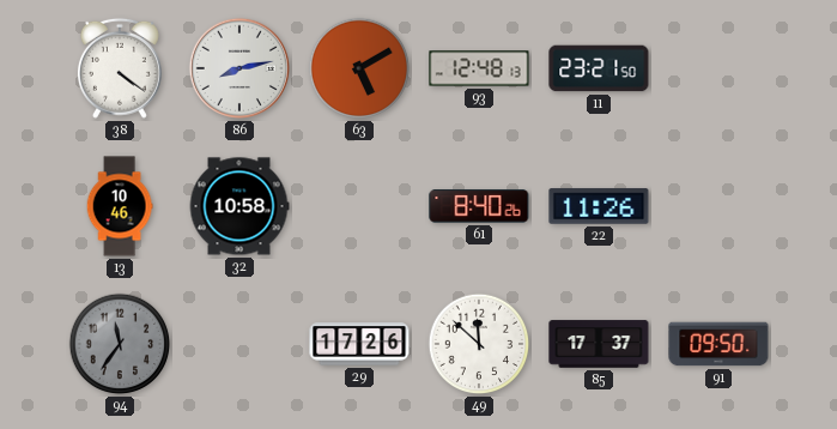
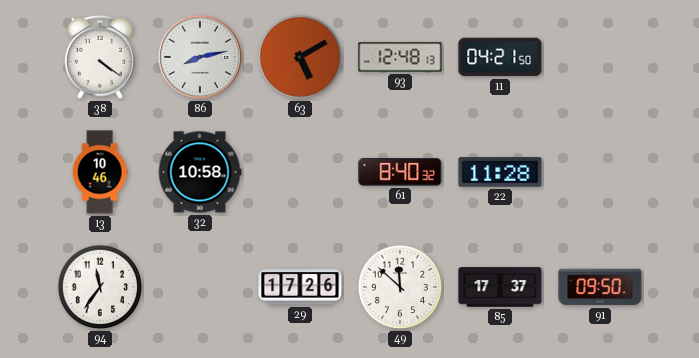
11: 23:21 -> 04:21 (500, 57)
61: 8:40:26 -> 8:40:32 (400, 172)
22: 11:26 -> 11:28 (500, 172)
94 dial: grey -> white (100, 287)
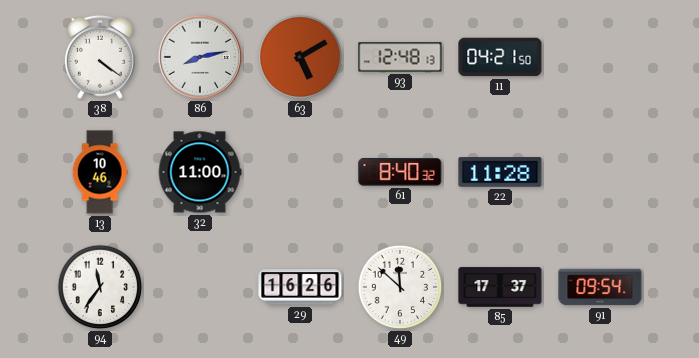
32: 10:58 -> 11:00 (200, 172)
29: 17:26 -> 16:26 (300, 287)
91: 09:50 -> 09:54 (600, 287)
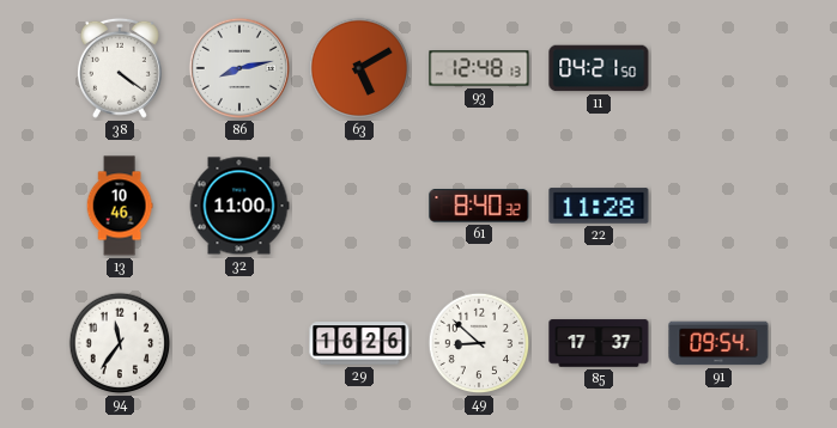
49: 11:52 -> 8:52 (479, 343)
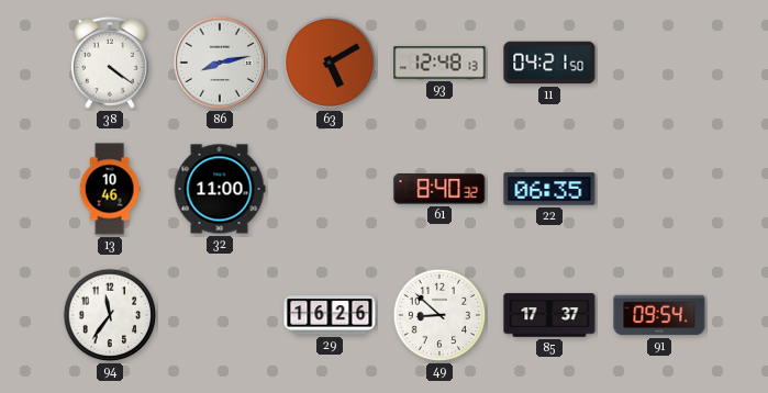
22: 11:28 -> 06:35 (549, 189)
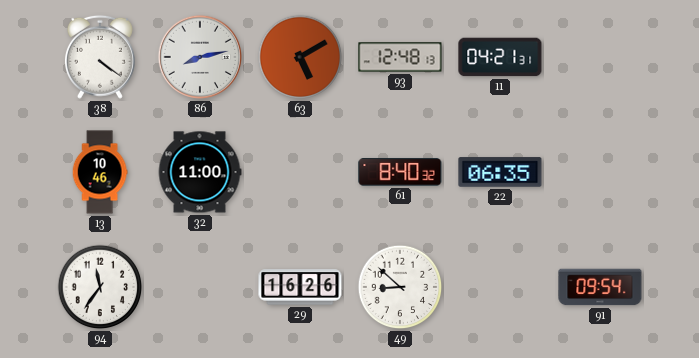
11: 04:21:50 -> 04:21:31 (500, 57)
85: 17:37 -> none (549, 315)
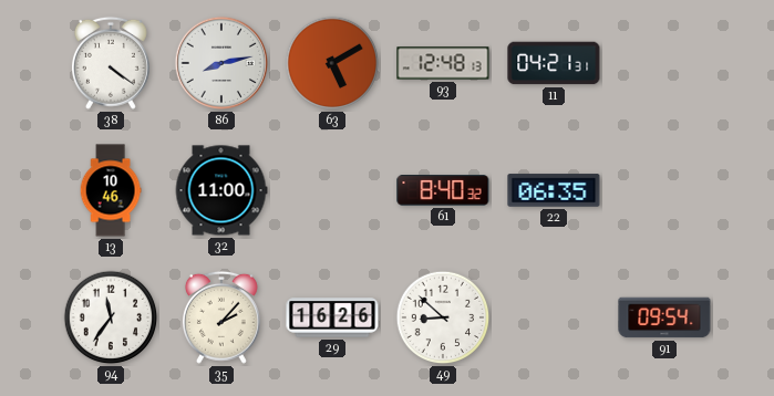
35: none -> 2:07 (221, 317)
